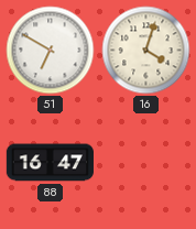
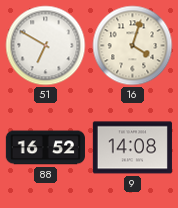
88: 16:47 -> 16:52 (45, 148)
9: none -> 14:08 (132, 148)
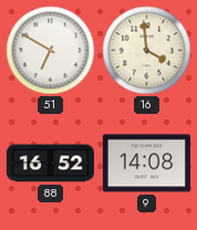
16: 4:03 -> 3:59 (147, 51)
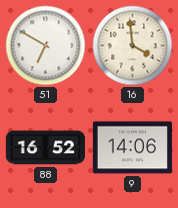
9: 14:08 -> 14:06 (132, 148)
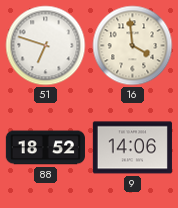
51: 6:50 -> 6:48 (46, 46)
88: 16:52 -> 18:52 (45, 148)
